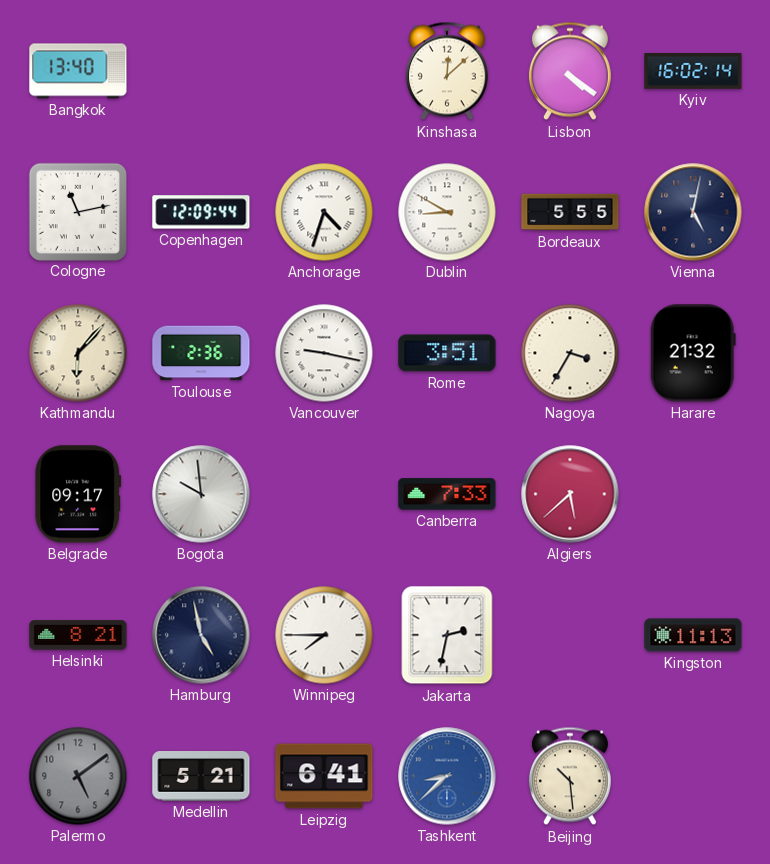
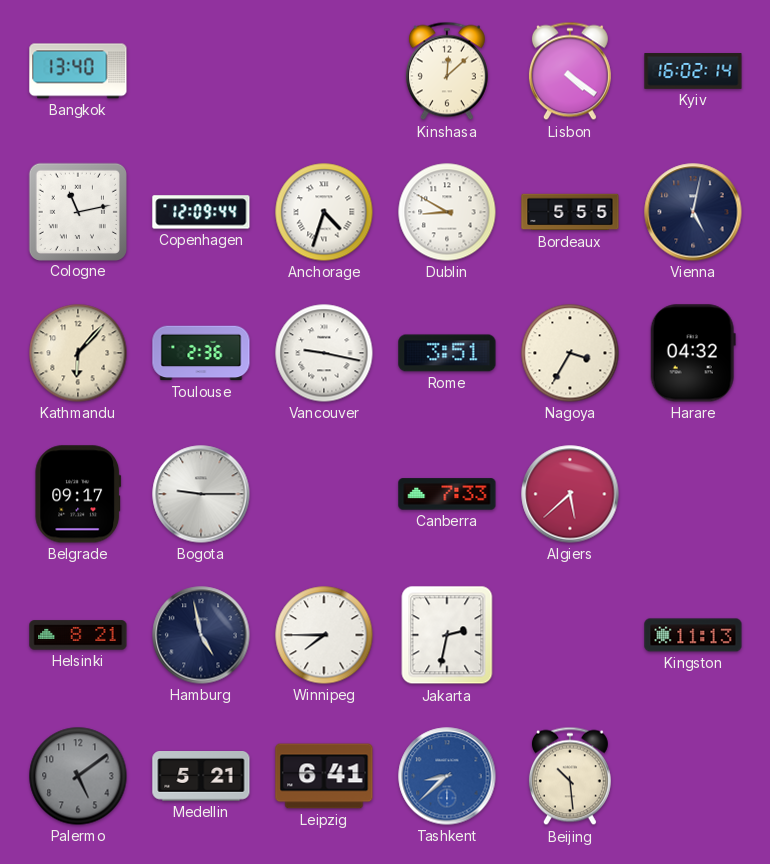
Harare: 21:32 -> 04:32 (693, 353)
Bogota: 9:59 -> 9:15 (201, 494)
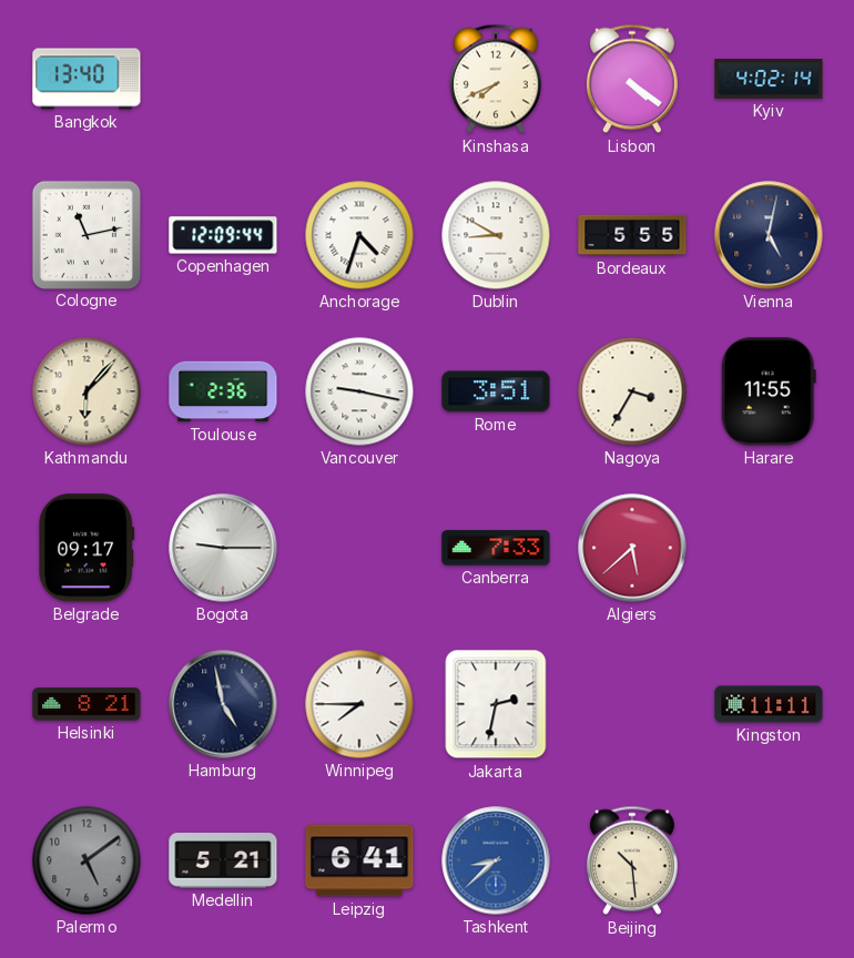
Kinshasa: 12:08 -> 7:41 (496, 79)
Kyiv: 16:02 -> 4:02 (769, 79)
Harare: 04:32 -> 11:55 (769, 391)
Kingston: 11:13 -> 11:11 (769, 704)
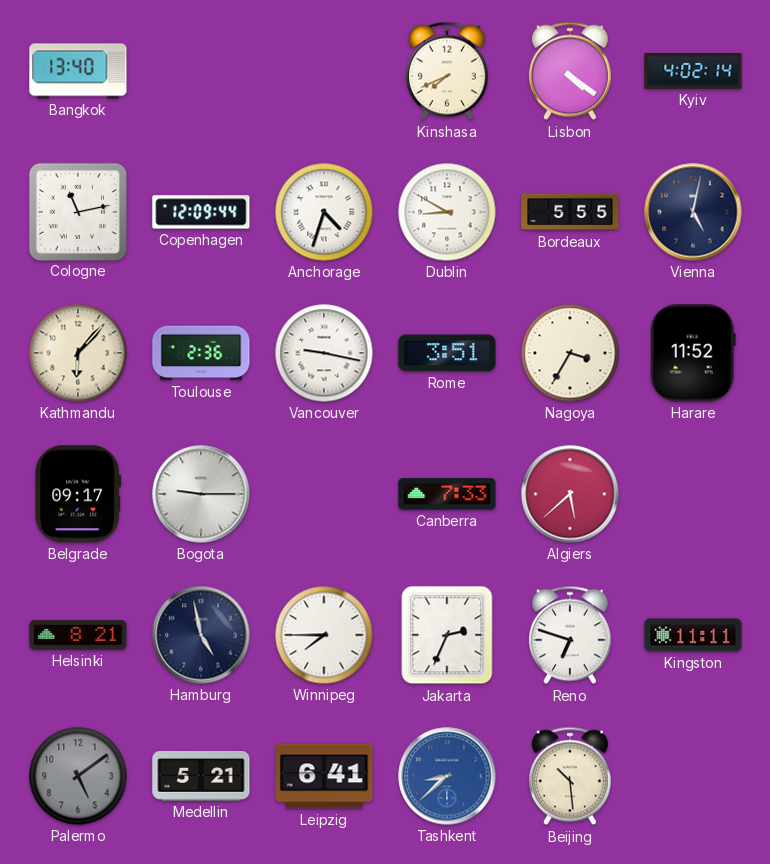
Harare: 11:55 -> 11:52 (693, 353)
Jakarta: 2:32 -> 2:34 (447, 635)
Reno: none -> 6:48 (570, 635)
